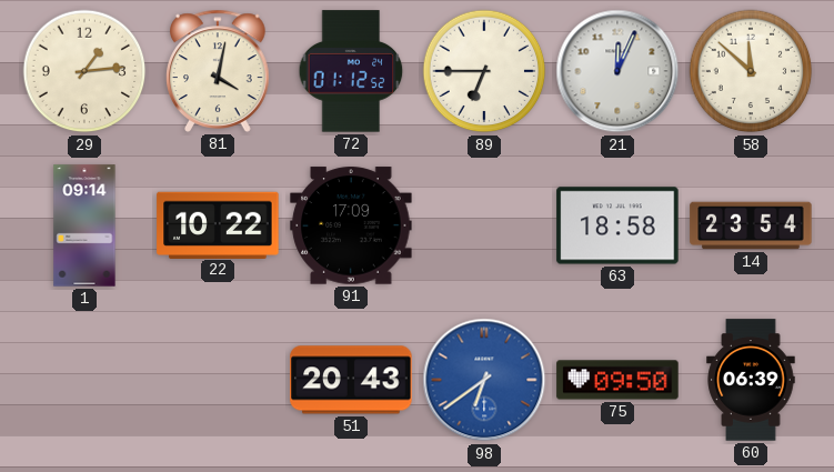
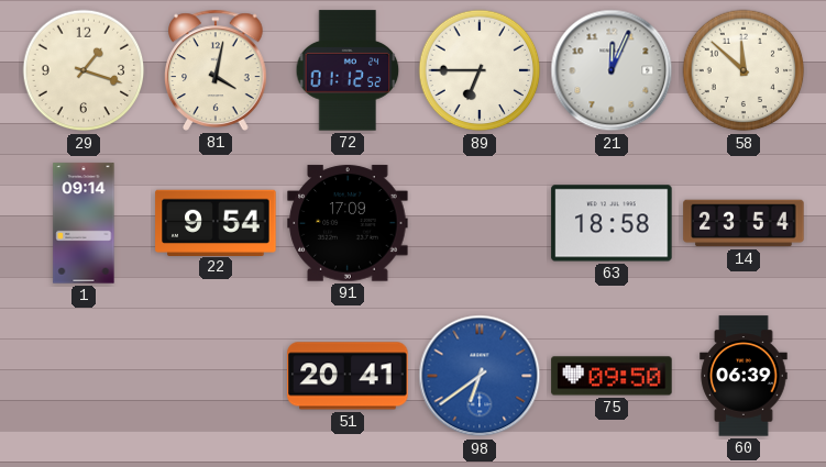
29: 1:14 -> 1:18 (84, 70)
22: 10:22 -> 9:54 (216, 222)
51: 20:43 -> 20:41 (348, 376)
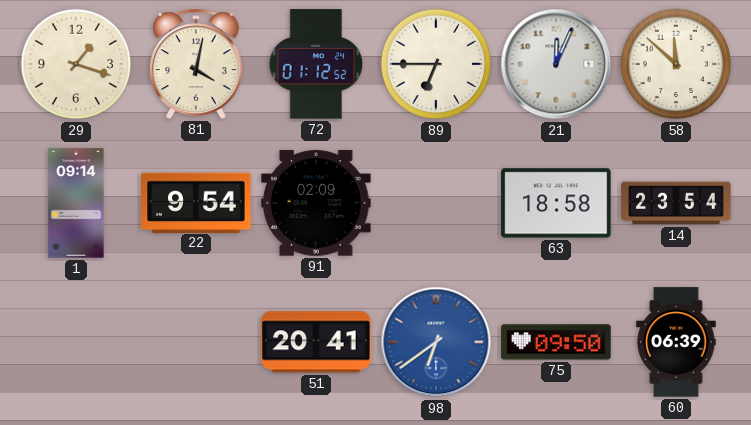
91: 17:09 -> 02:09 (316, 203)
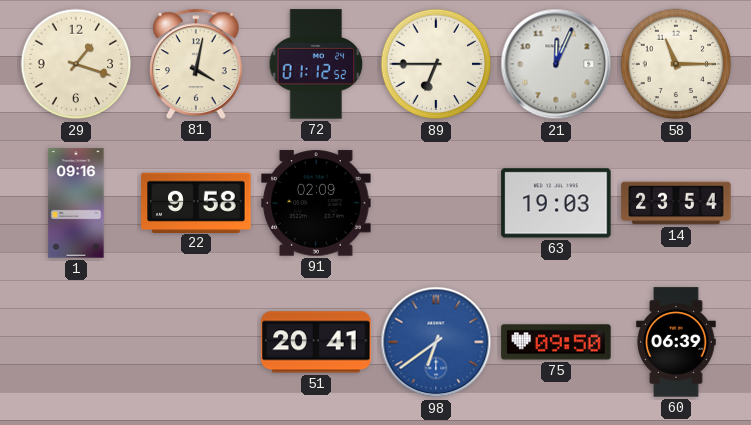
58: 11:52 -> 11:15 (676, 64)
1: 09:14 -> 09:16 (76, 203)
22: 9:54 -> 9:58 (196, 202)
63: 18:58 -> 19:03 (556, 203)
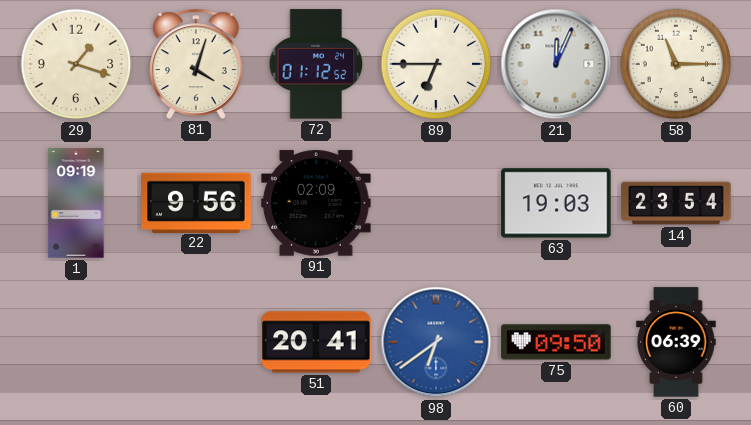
81: 4:02 -> 4:03 (196, 64)
1: 09:16 -> 09:19 (76, 203)
22: 9:58 -> 9:56 (196, 202)
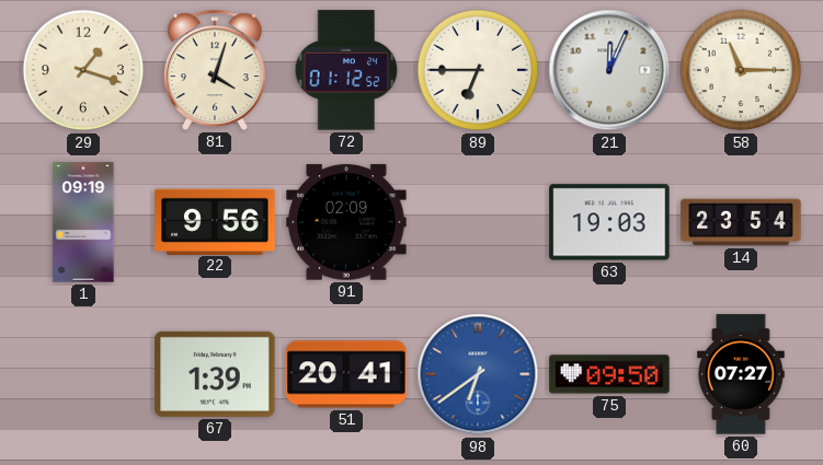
67: none -> 1:39 (215, 374)
60: 06:39 -> 07:27 (741, 374)
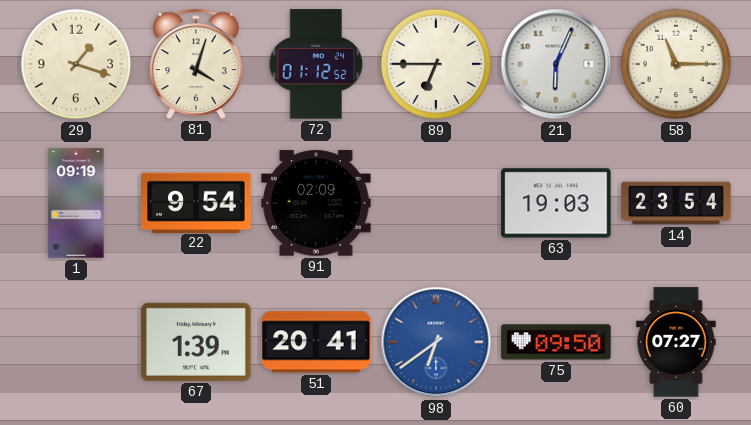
21: 12:04 -> 6:04 (556, 64)
22: 9:56 -> 9:54 (196, 202)
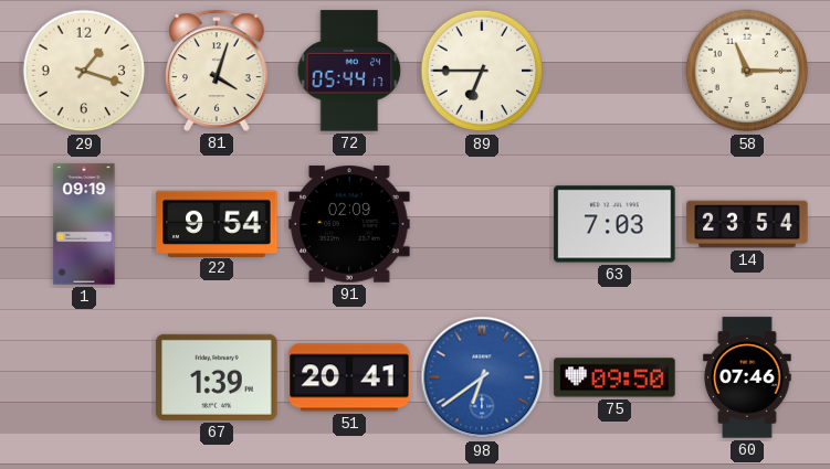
72: 01:12 -> 05:44 (349, 71)
21: 6:04 -> none (556, 64)
63: 19:03 -> 7:03 (614, 224)
60: 07:27 -> 07:46 (747, 377)
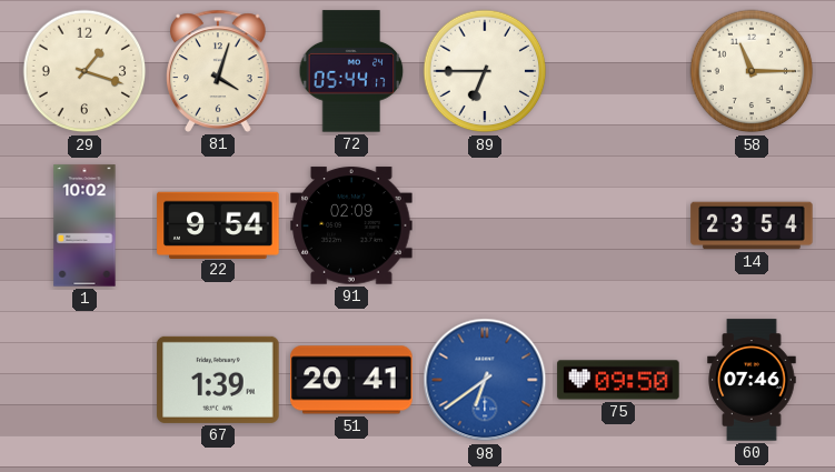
1: 09:19 -> 10:02 (85, 225)
63: 7:03 -> none (614, 224)
